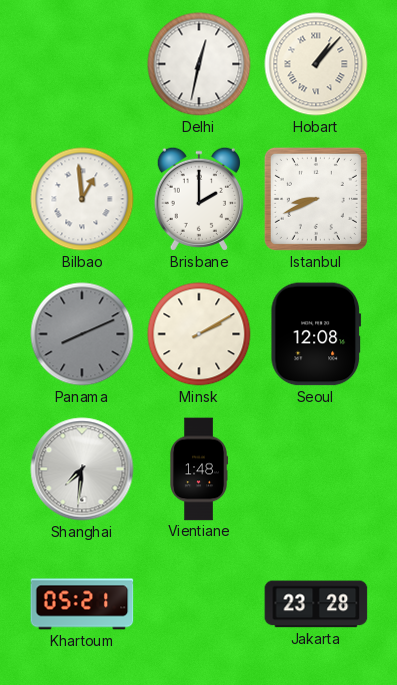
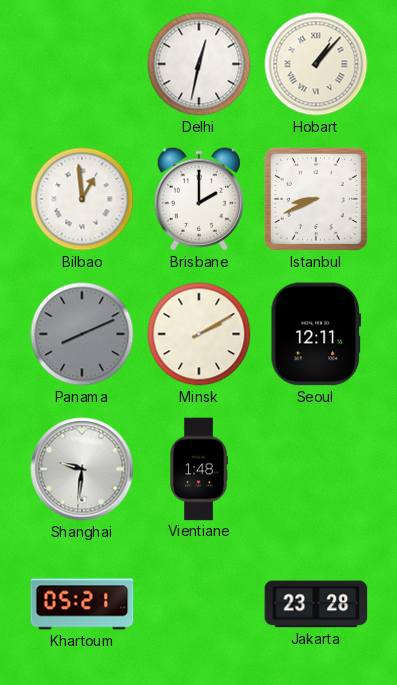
Seoul: 12:08 -> 12:11 (316, 334)
Shanghai: 7:31 -> 9:31 (82, 469)
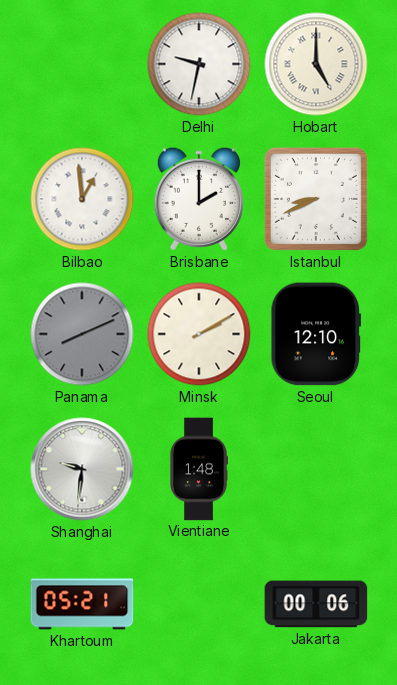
Delhi: 12:32 -> 9:32 (199, 64)
Hobart: 1:07 -> 5:00 (316, 64)
Seoul: 12:11 -> 12:10 (316, 334)
Jakarta: 23:28 -> 00:06 (316, 604)
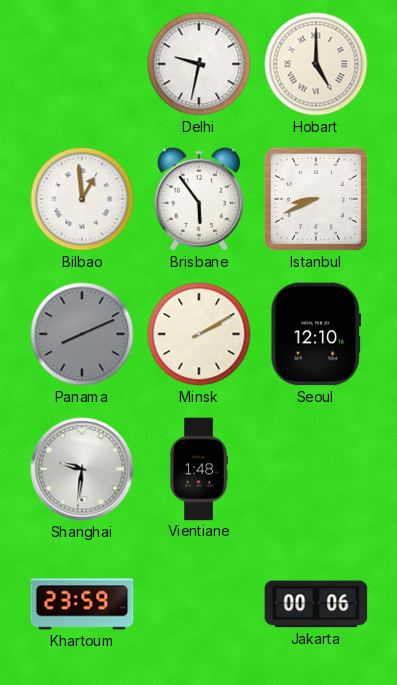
Brisbane: 2:00 -> 5:54 (199, 199)
Khartoum: 05:21 -> 23:59 (82, 604)
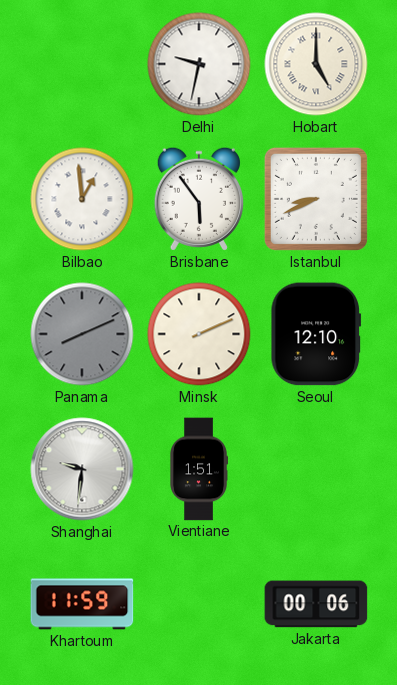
Minsk: 2:10 -> 2:11 (199, 334)
Vientiane: 1:48 -> 1:51 (198, 469)
Khartoum: 23:59 -> 11:59 (82, 604)
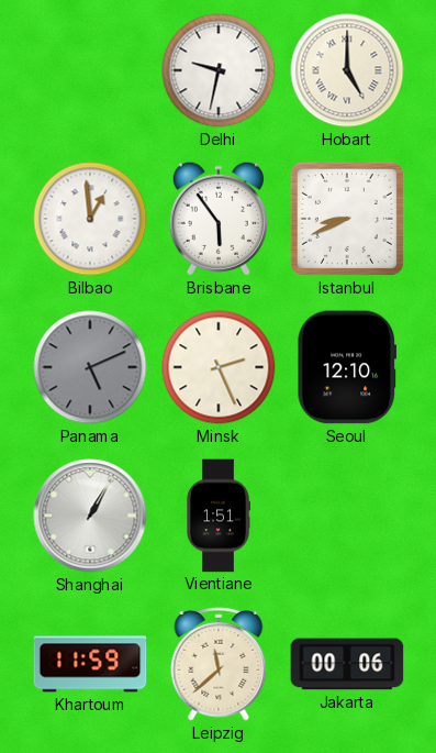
Panama: 8:11 -> 5:11 (90, 367)
Minsk: 2:11 -> 2:26 (219, 367)
Shanghai: 9:31 -> 1:05 (90, 516)
Leipzig: none -> 11:38 (219, 664)
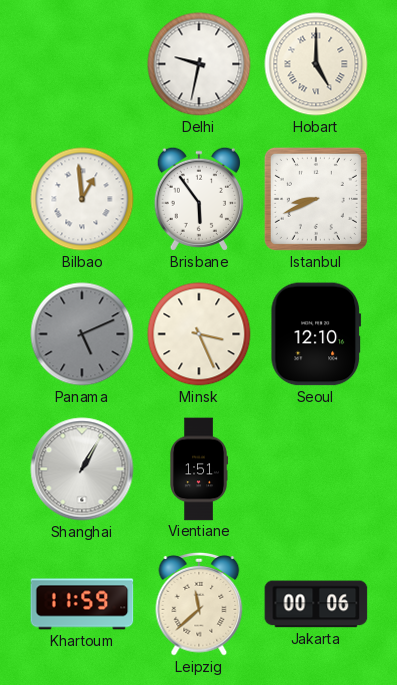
Minsk: 2:26 -> 3:26 (199, 334)
